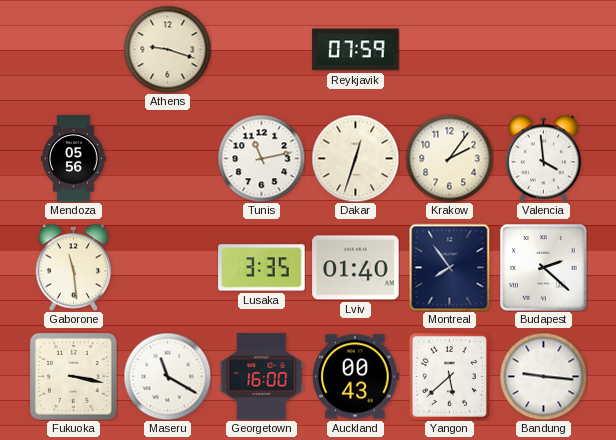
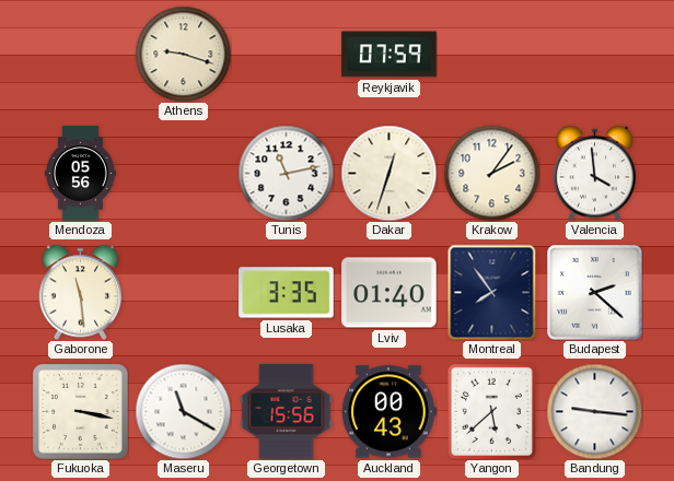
Georgetown: 16:00 -> 15:56 (287, 412)
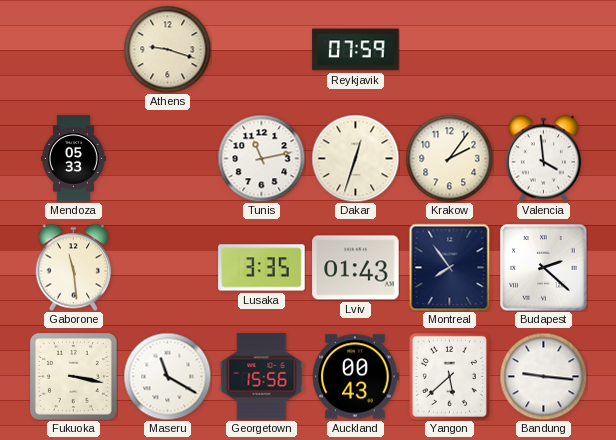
Mendoza: 05:56 -> 05:33 (73, 159)
Lviv: 01:40 -> 01:43 (356, 268)
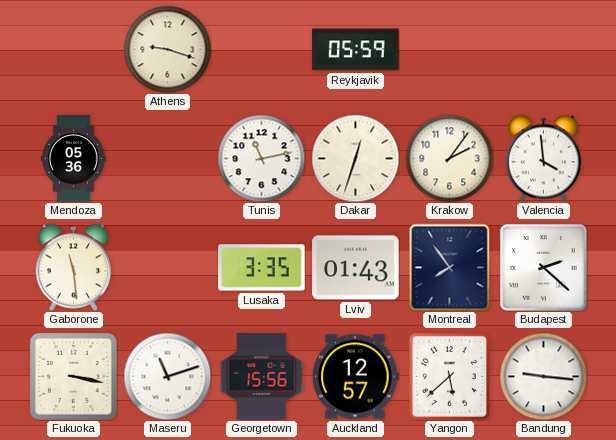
Reykjavik: 07:59 -> 05:59 (356, 50)
Mendoza: 05:33 -> 05:36 (73, 159)
Maseru: 11:20 -> 11:12 (167, 376)
Auckland: 00:43 -> 12:57 (356, 377)
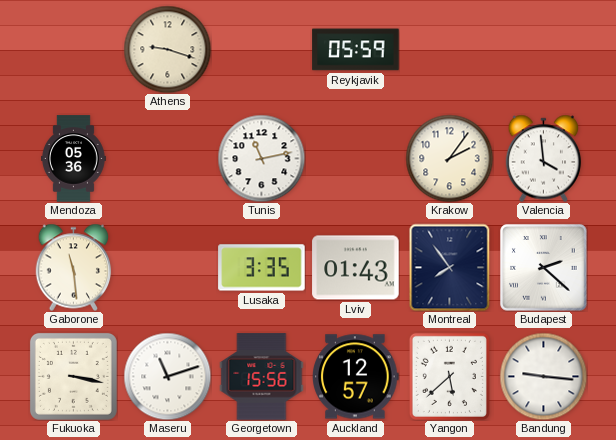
Dakar: 12:33 -> none (355, 158)
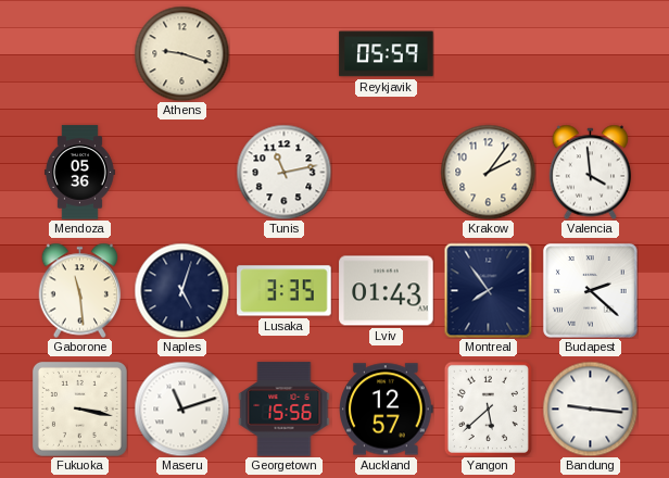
Naples: none -> 5:03 (181, 290)
